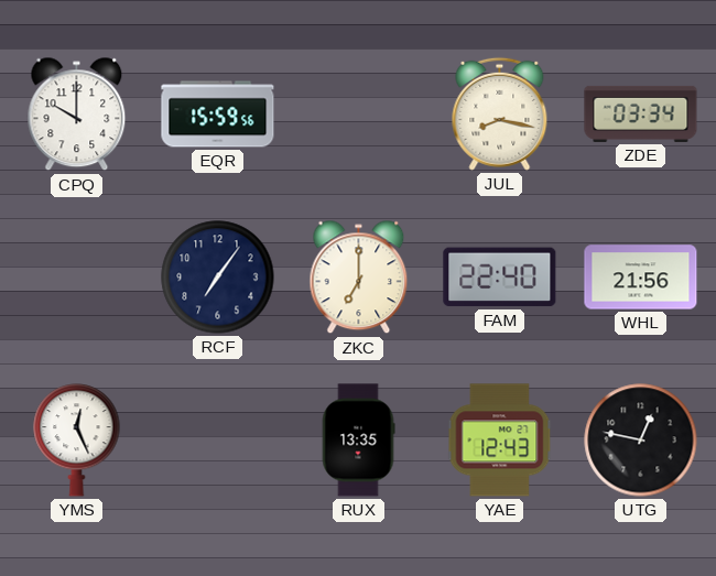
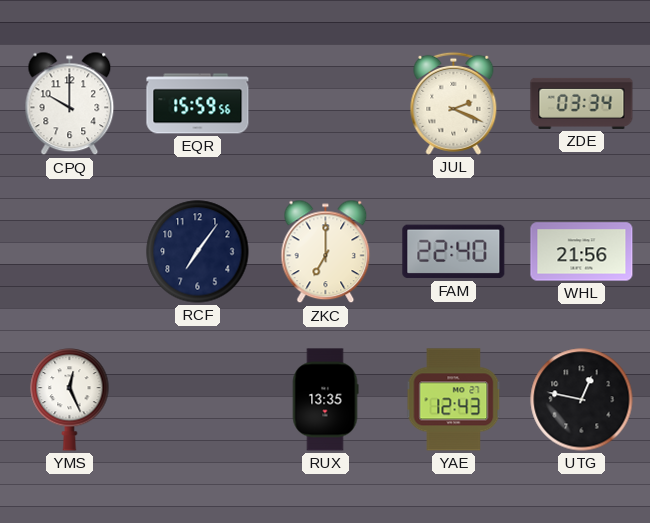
JUL: 8:17 -> 2:19 (454, 103)
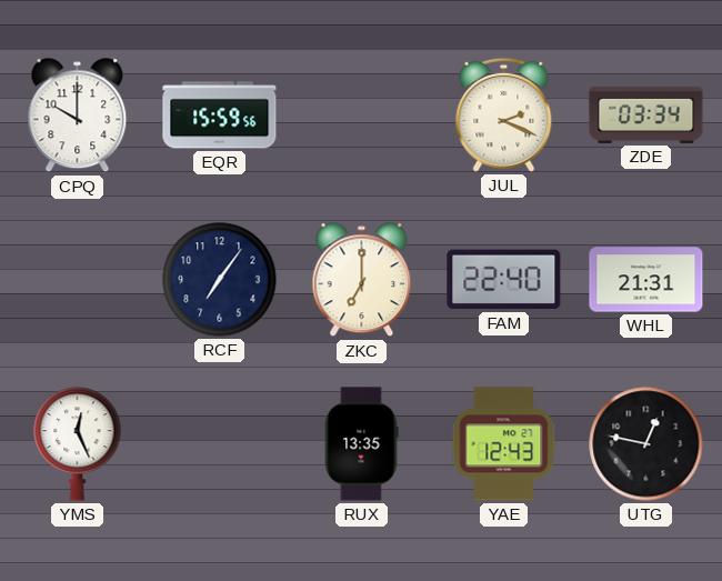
WHL: 21:56 -> 21:31 (646, 280)
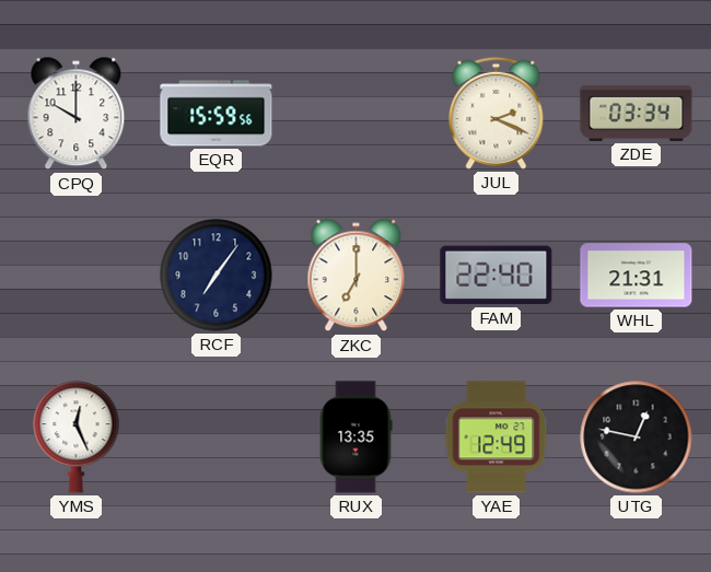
YAE: 12:43 -> 12:49 (497, 437)
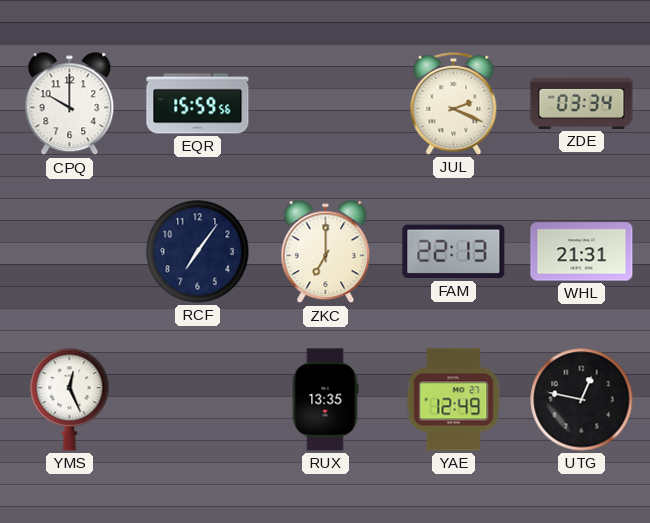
FAM: 22:40 -> 22:13 (454, 252)
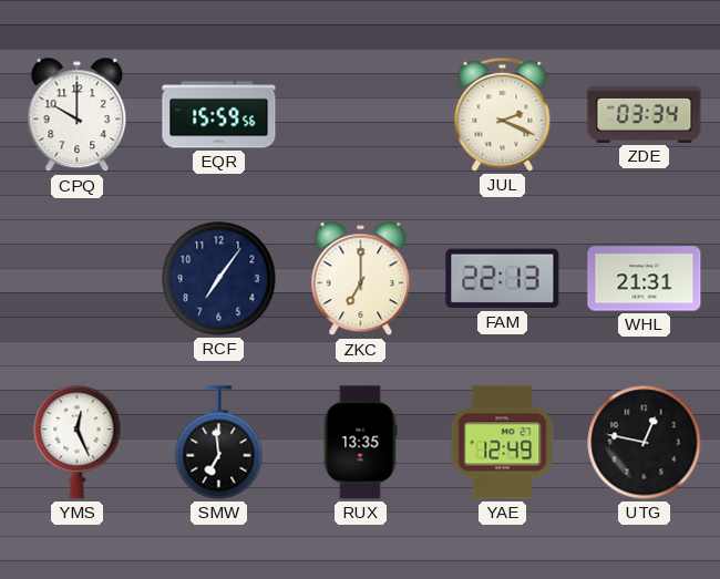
SMW: none -> 6:59 (219, 443)
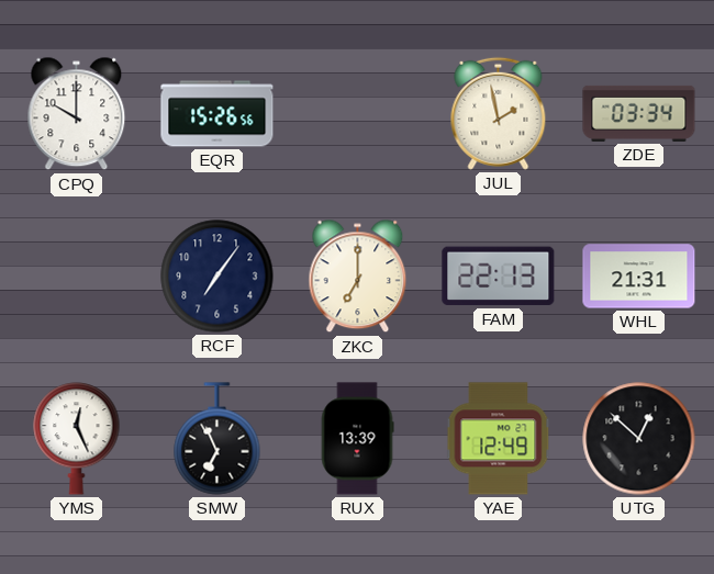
EQR: 15:59 -> 15:26 (217, 114)
JUL: 2:19 -> 1:58 (499, 113)
SMW: 6:59 -> 6:56 (217, 439)
RUX: 13:35 -> 13:39 (357, 439)
UTG: 12:47 -> 12:52 (639, 439)
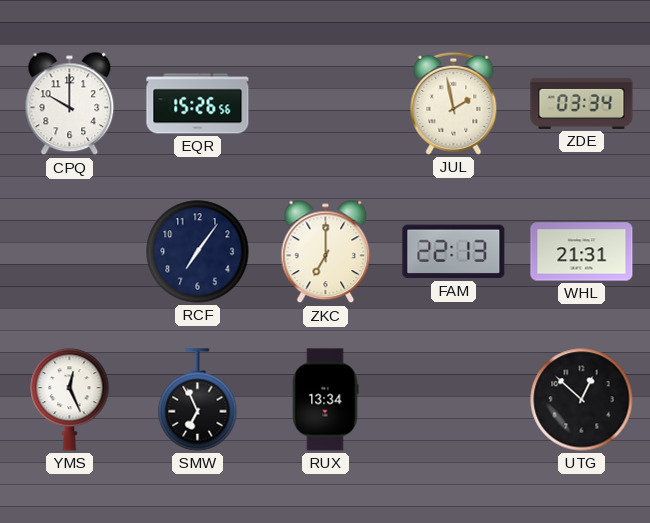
RUX: 13:39 -> 13:34 (325, 400)
YAE: 12:49 -> none (499, 439)
